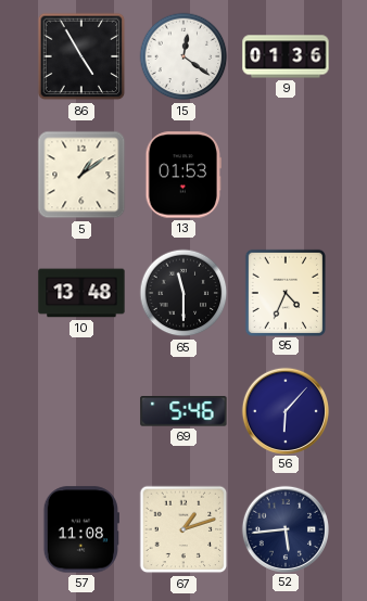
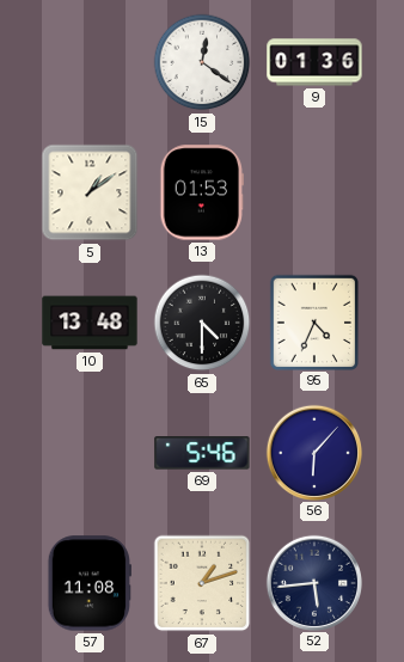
86: 4:55 -> none (81, 56)
65: 11:30 -> 4:30 (202, 323)
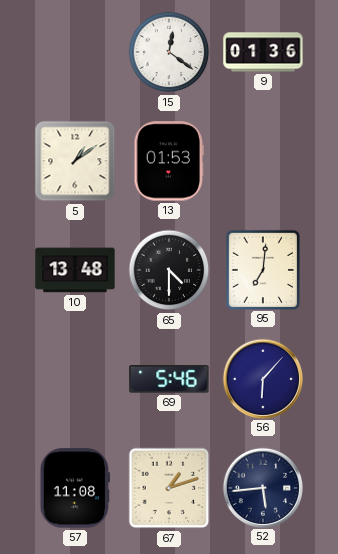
95: 4:34 -> 7:01 (262, 269)
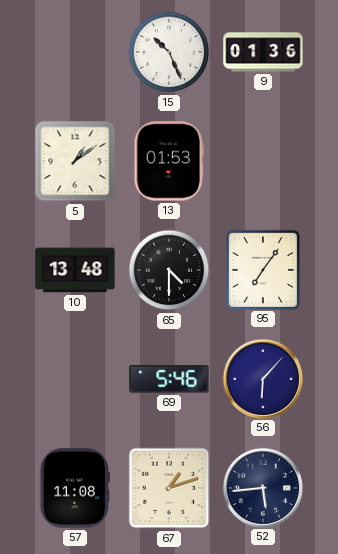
15: 12:21 -> 10:26 (169, 52)
95: 7:01 -> 7:06 (262, 269)
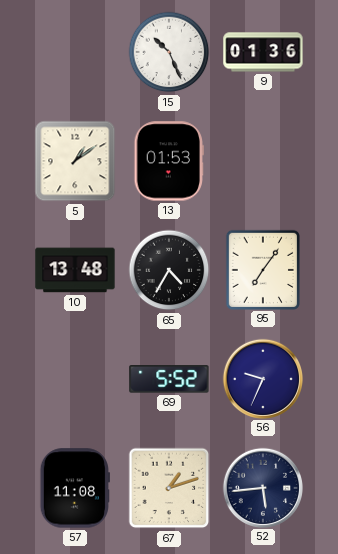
65: 4:30 -> 4:35 (169, 270)
69: 5:46 -> 5:52 (169, 379)
56: 6:07 -> 9:34 (262, 378)
